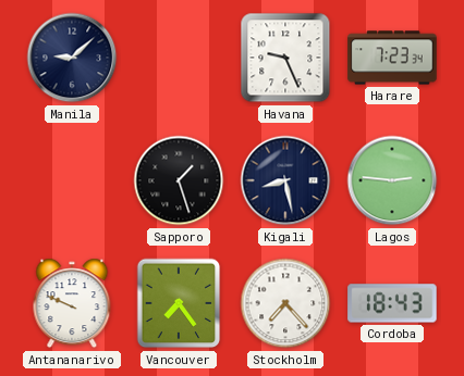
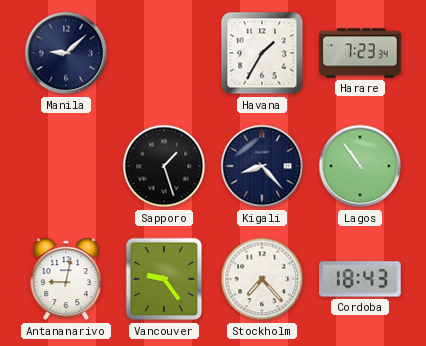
Havana: 9:26 -> 1:35 (262, 53)
Kigali: 8:28 -> 8:23 (262, 166)
Lagos: 2:46 -> 10:54 (360, 166)
Antananarivo: 9:49 -> 9:02 (66, 279)
Vancouver: 7:24 -> 9:24 (164, 279)
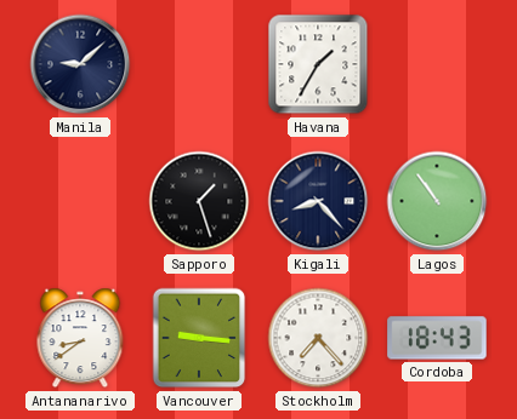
Harare: 7:23 -> none (360, 53)
Antananarivo: 9:02 -> 8:39 (80, 338)
Vancouver: 9:24 -> 9:16 (199, 338)
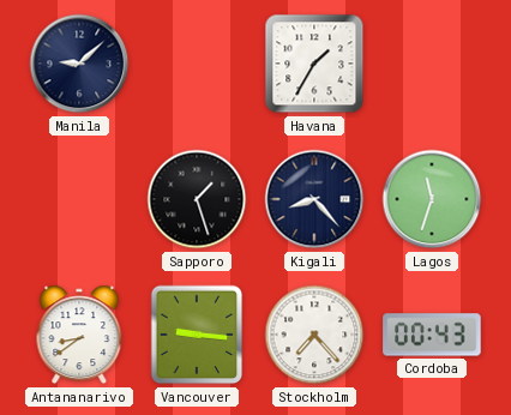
Lagos: 10:54 -> 11:33 (432, 199)
Cordoba: 18:43 -> 00:43 (432, 335)
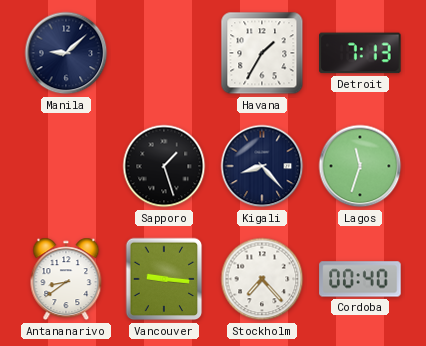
Detroit: none -> 7:13 (360, 53)
Cordoba: 00:43 -> 00:40 (360, 279)
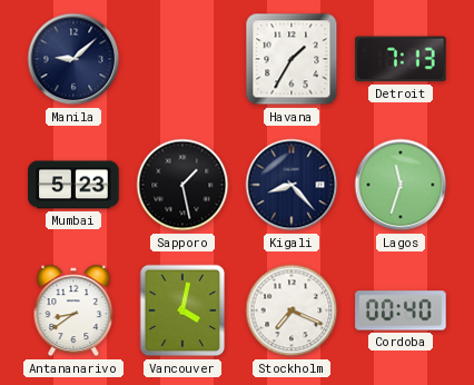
Mumbai: none -> 5:23 (73, 185)
Sapporo: 1:27 -> 1:28 (182, 185)
Vancouver: 9:16 -> 4:02 (182, 310)
Stockholm: 7:23 -> 7:19 (292, 310)
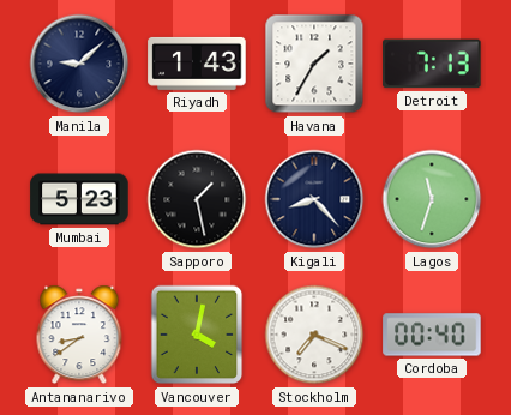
Riyadh: none -> 1:43 (197, 64)
